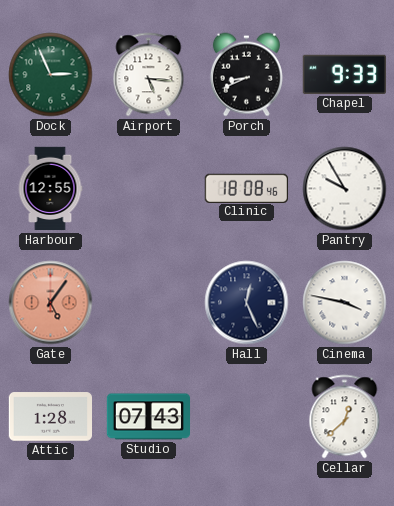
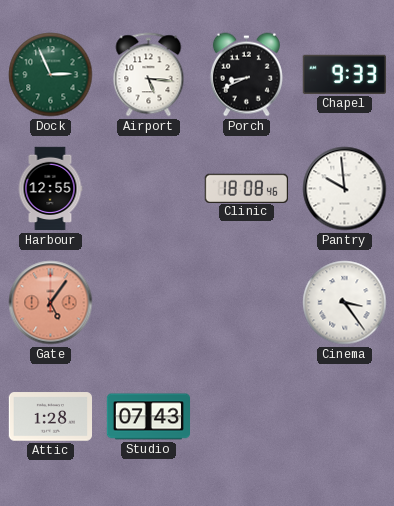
Pantry: 9:55 -> 9:59 (345, 189)
Hall: 12:26 -> none (247, 303)
Cinema: 3:47 -> 3:24 (345, 303)
Cellar: 12:38 -> none (345, 417)
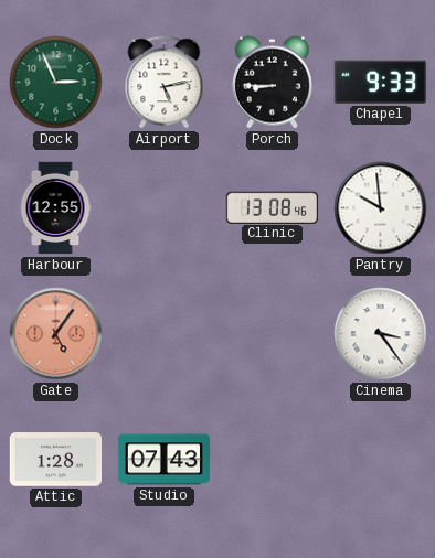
Airport: 5:16 -> 5:13 (165, 83)
Porch: 8:41 -> 8:45 (272, 83)
Clinic: 18:08 -> 13:08 (272, 207)
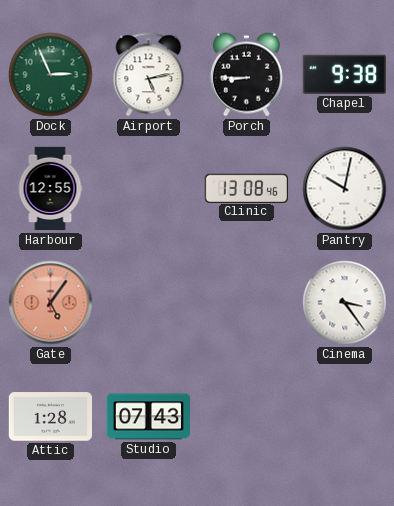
Chapel: 9:33 -> 9:38 (344, 74)
Pantry: 9:59 -> 10:02 (345, 189)
